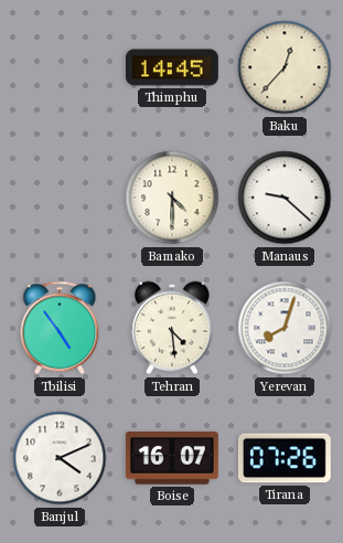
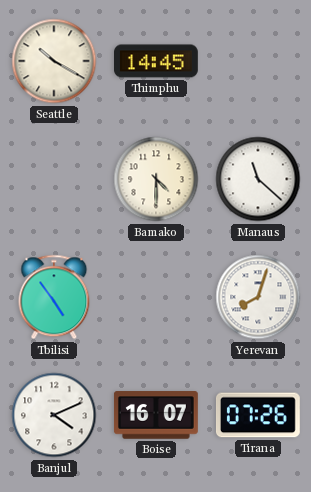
Seattle: none -> 10:20 (54, 61)
Baku: 12:37 -> none (285, 67)
Manaus: 9:22 -> 11:22 (258, 179)
Tehran: 4:29 -> none (172, 328)
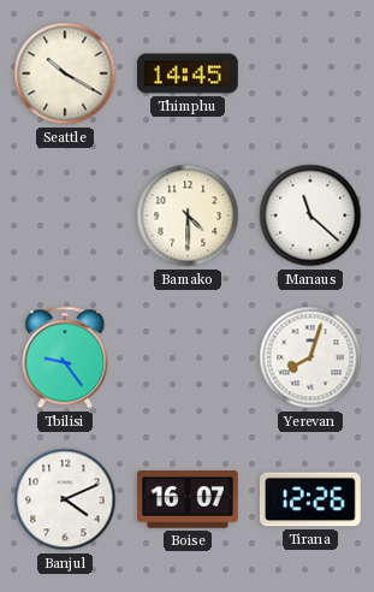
Tbilisi: 4:54 -> 9:24 (65, 357)
Tirana: 07:26 -> 12:26 (310, 499)
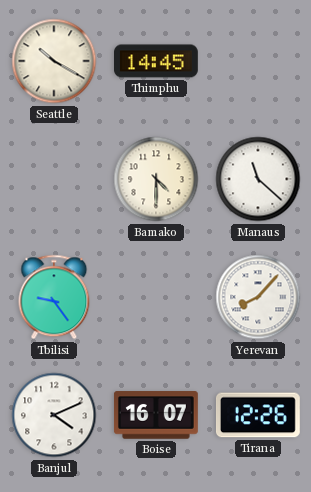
Yerevan: 8:03 -> 8:07 (258, 297)
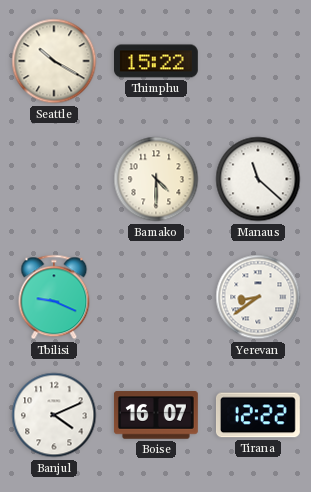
Thimphu: 14:45 -> 15:22 (157, 61)
Tbilisi: 9:24 -> 9:19 (54, 297)
Yerevan: 8:07 -> 8:39 (258, 297)
Tirana: 12:26 -> 12:22 (258, 415)
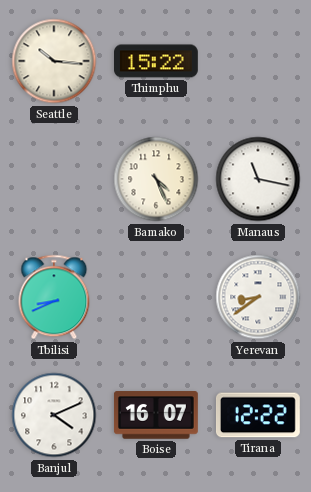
Seattle: 10:20 -> 10:16 (54, 61)
Bamako: 4:30 -> 4:26 (156, 179)
Manaus: 11:22 -> 11:17 (258, 179)
Tbilisi: 9:19 -> 8:41 (54, 297)
